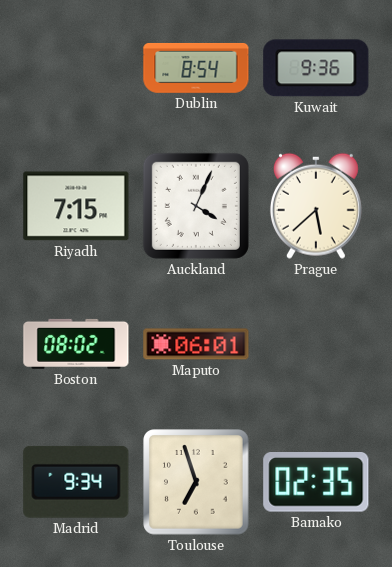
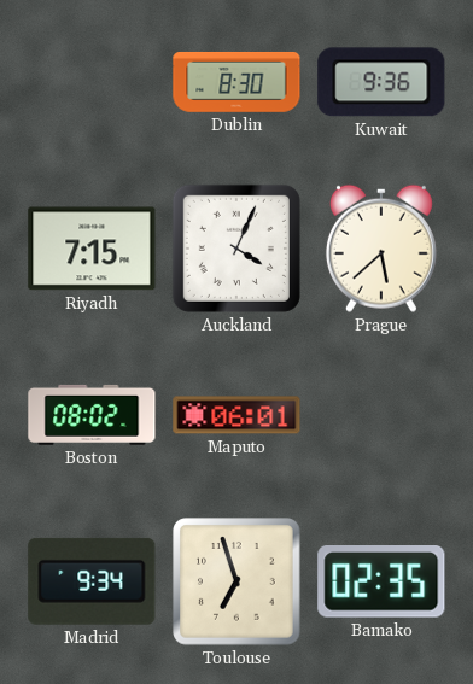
Dublin: 8:54 -> 8:30 (237, 82)
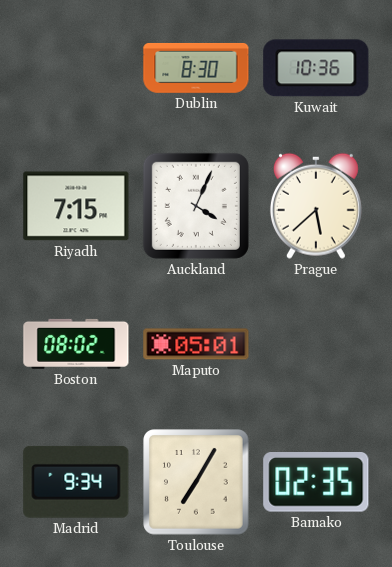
Kuwait: 9:36 -> 10:36 (316, 68)
Maputo: 06:01 -> 05:01 (196, 344)
Toulouse: 6:57 -> 7:05 (196, 482)
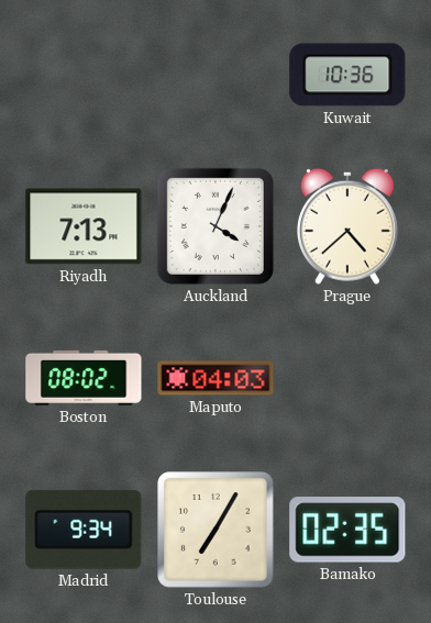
Dublin: 8:30 -> none (196, 68)
Riyadh: 7:15 -> 7:13 (84, 226)
Prague: 5:38 -> 4:38 (347, 226)
Maputo: 05:01 -> 04:03 (215, 378)
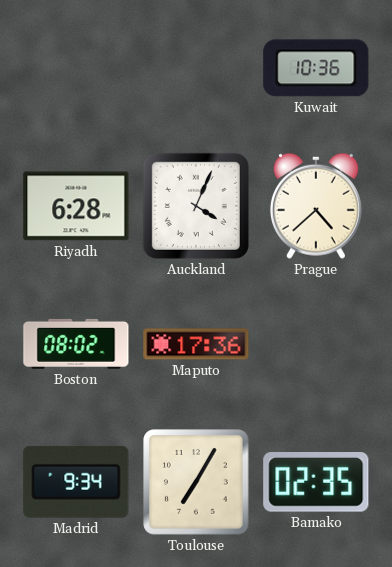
Riyadh: 7:13 -> 6:28 (76, 206)
Maputo: 04:03 -> 17:36 (196, 344)
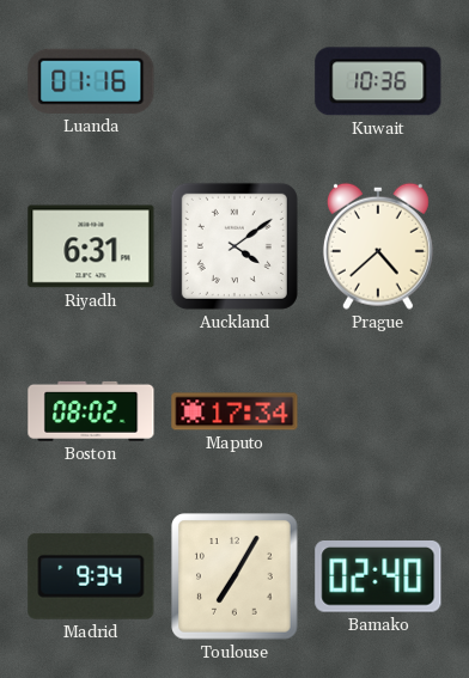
Luanda: none -> 01:16 (91, 81)
Riyadh: 6:28 -> 6:31 (91, 246)
Auckland: 4:04 -> 4:09 (234, 246)
Maputo: 17:36 -> 17:34 (234, 411)
Bamako: 02:35 -> 02:40 (378, 578)
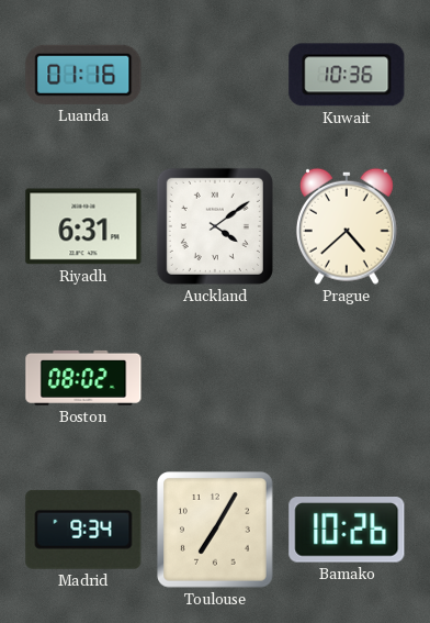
Maputo: 17:34 -> none (234, 411)
Bamako: 02:40 -> 10:26 (347, 531)
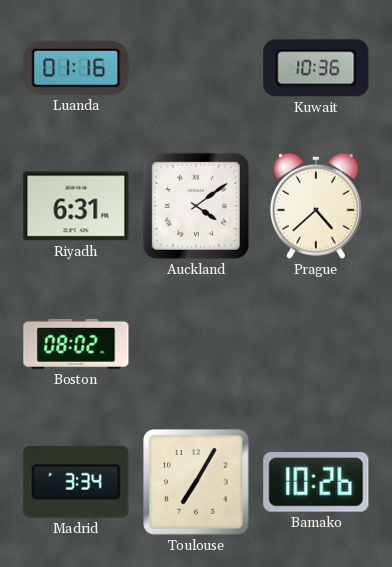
Madrid: 9:34 -> 3:34 (76, 482)
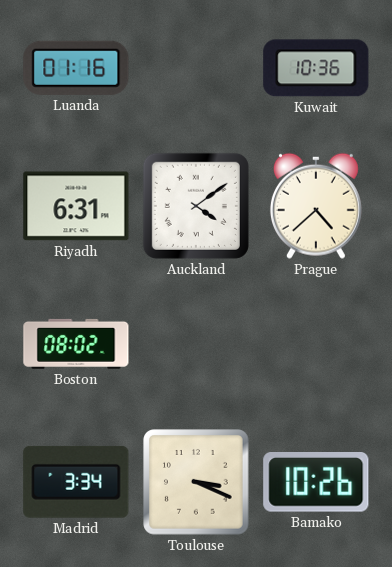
Toulouse: 7:05 -> 3:19 (196, 482)
